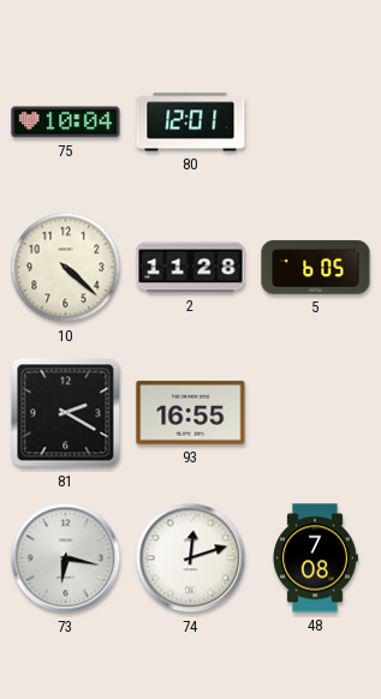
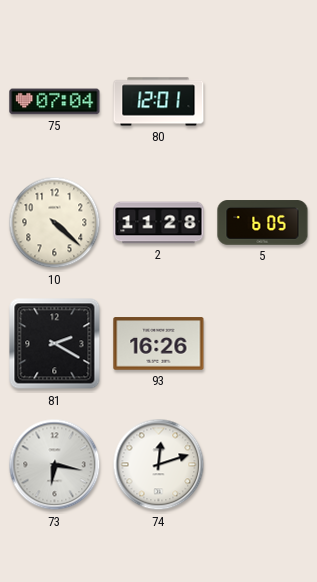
75: 10:04 -> 07:04 (55, 102)
93: 16:55 -> 16:26 (159, 344)
48: 7:08 -> none (315, 558)
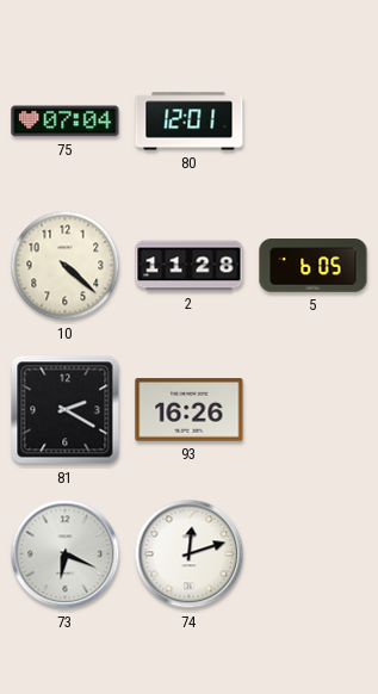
73: 6:17 -> 6:19 (66, 554)
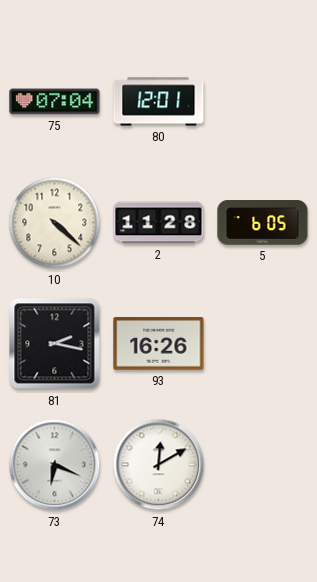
81: 2:20 -> 2:17 (55, 344)
74: 12:12 -> 12:10 (159, 465)
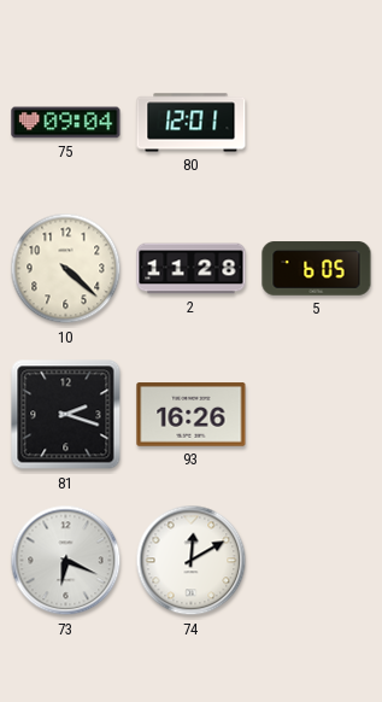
75: 07:04 -> 09:04 (66, 123)
81: 2:17 -> 2:18 (66, 415)
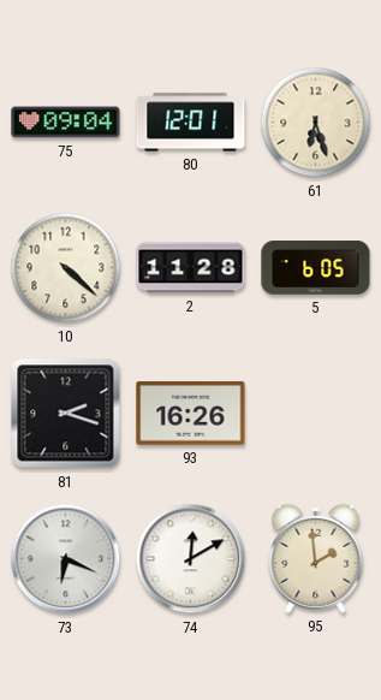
61: none -> 6:27 (316, 123)
95: none -> 1:59 (316, 558)
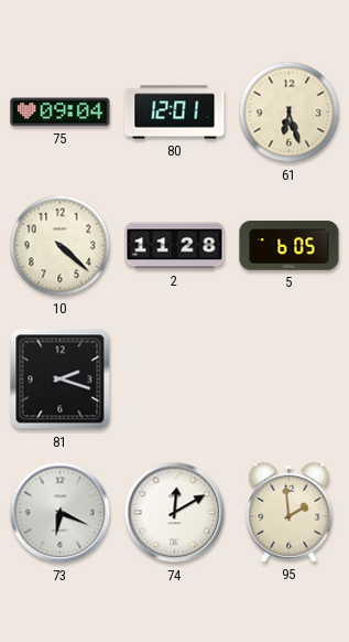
93: 16:26 -> none (191, 414)
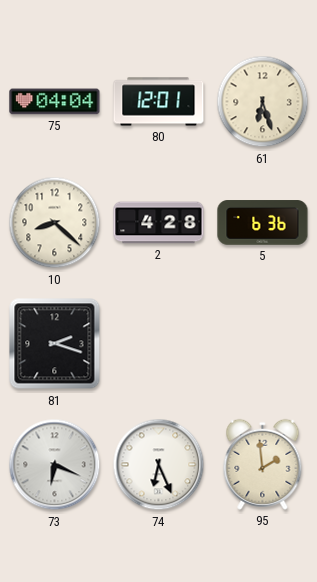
75: 09:04 -> 04:04 (55, 102)
10: 4:22 -> 8:22 (55, 223)
2: 11:28 -> 4:28 (159, 223)
5: 6:05 -> 6:36 (263, 223)
74: 12:10 -> 6:26 (159, 465)
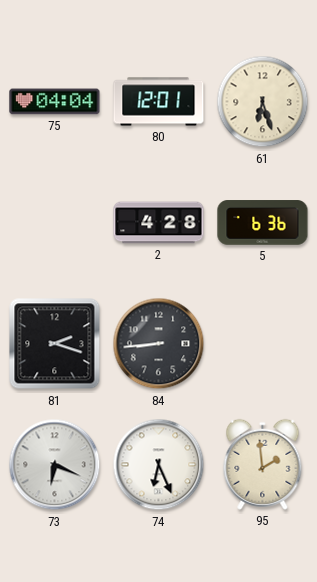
10: 8:22 -> none (55, 223)
84: none -> 8:44 (159, 344)
